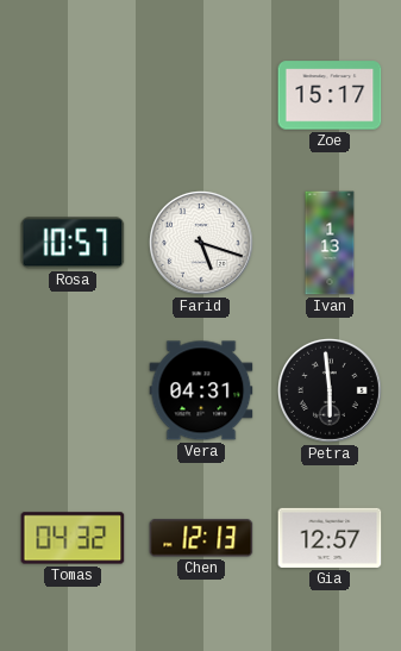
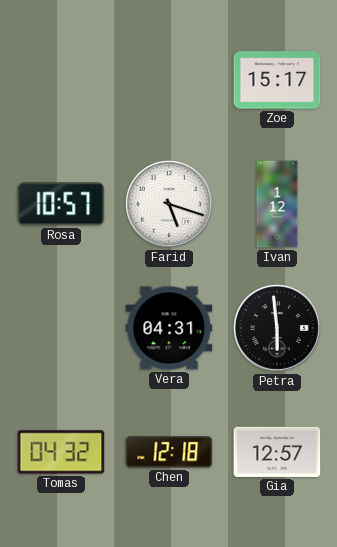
Ivan: 1:13 -> 1:12 (277, 204)
Chen: 12:13 -> 12:18 (169, 452)
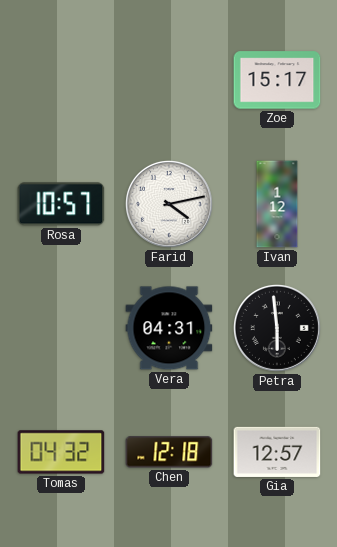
Farid: 5:18 -> 4:13 (169, 204)
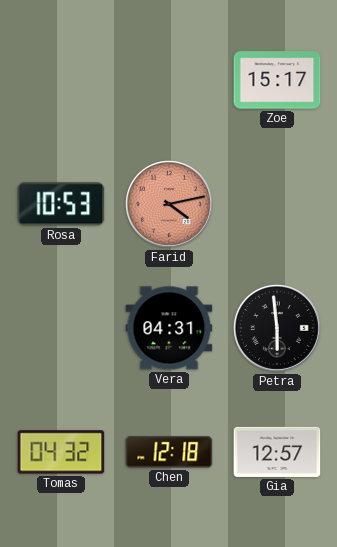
Rosa: 10:57 -> 10:53 (61, 204)
Farid dial: white -> salmon (169, 204)
Ivan: 1:12 -> none (277, 204)
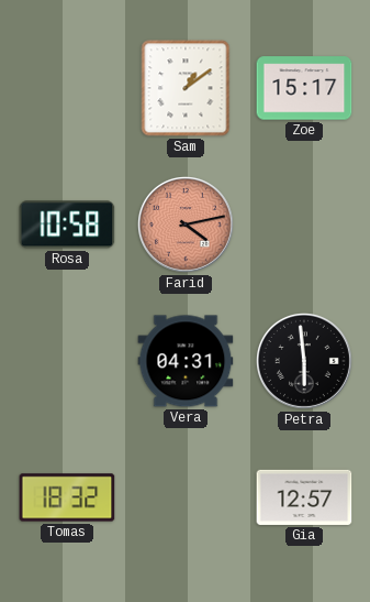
Sam: none -> 1:09 (186, 88)
Rosa: 10:53 -> 10:58 (67, 225)
Tomas: 04:32 -> 18:32 (67, 497)
Chen: 12:18 -> none (169, 452)
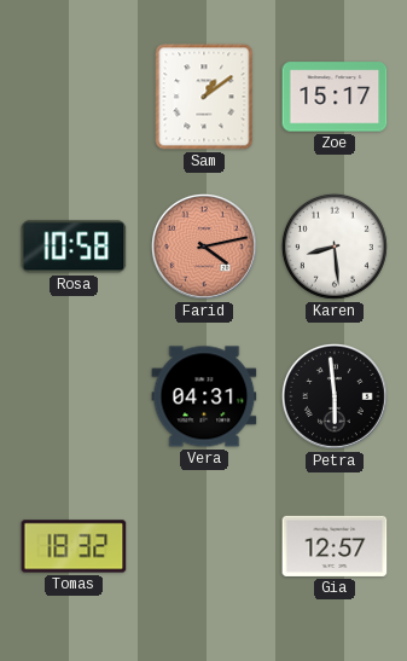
Karen: none -> 8:29 (335, 247)
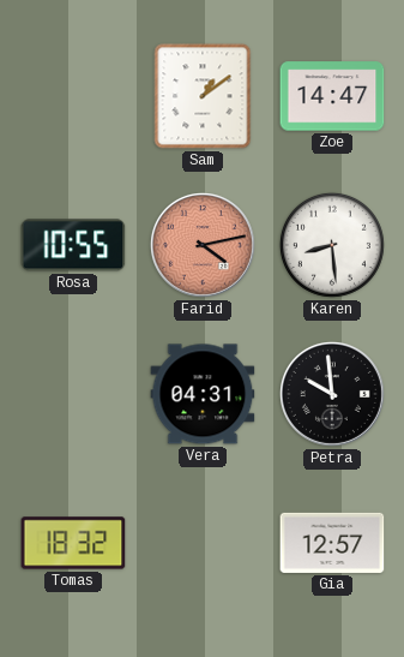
Zoe: 15:17 -> 14:47 (332, 96)
Rosa: 10:58 -> 10:55 (73, 245)
Petra: 5:59 -> 9:59 (332, 394)
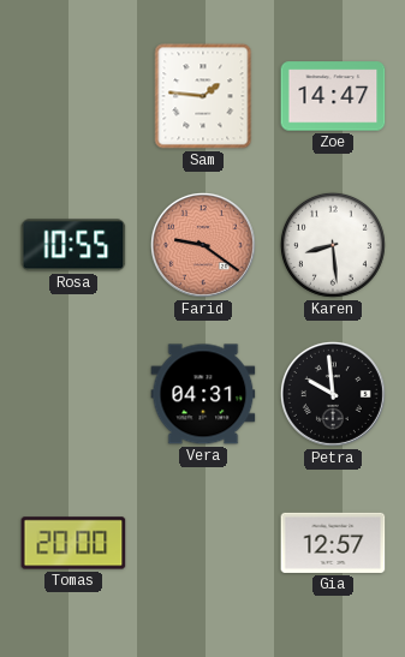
Sam: 1:09 -> 1:46 (203, 96)
Farid: 4:13 -> 9:21 (203, 245)
Tomas: 18:32 -> 20:00 (73, 543)
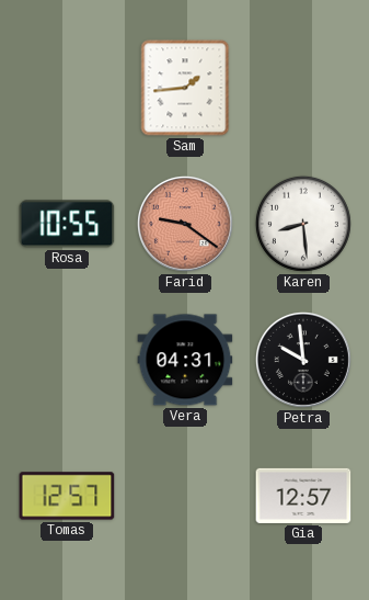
Sam: 1:46 -> 1:44 (185, 88)
Zoe: 14:47 -> none (333, 96)
Tomas: 20:00 -> 12:57 (67, 496)
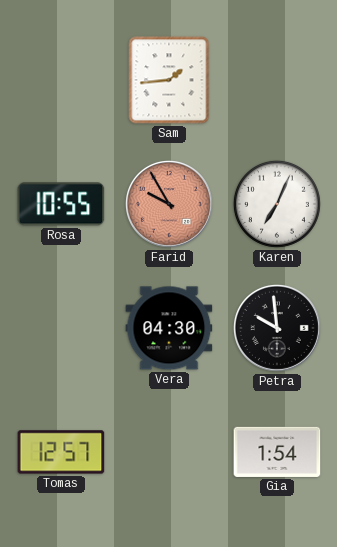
Farid: 9:21 -> 9:55 (169, 204)
Karen: 8:29 -> 7:04 (277, 204)
Vera: 04:31 -> 04:30 (169, 328)
Gia: 12:57 -> 1:54 (277, 452)
